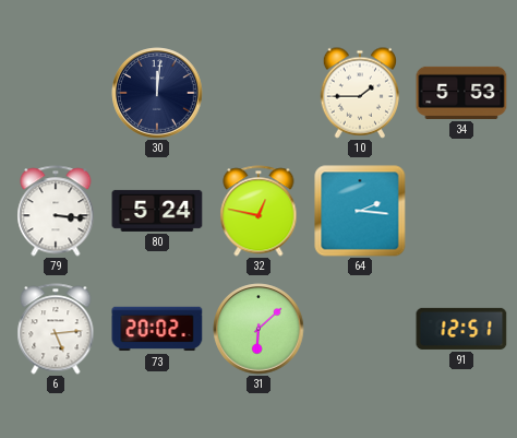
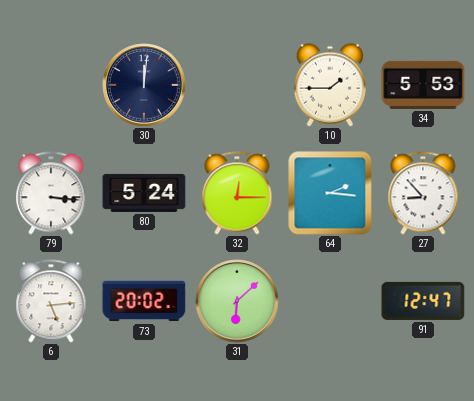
32: 12:47 -> 12:15 (237, 193)
27: none -> 8:53 (423, 193)
91: 12:51 -> 12:47 (423, 301)
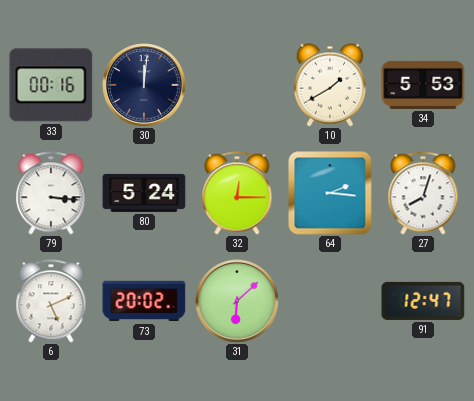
33: none -> 00:16 (51, 85)
10: 1:45 -> 1:40 (329, 85)
27: 8:53 -> 8:03 (423, 193)
6: 5:14 -> 5:11 (51, 301)
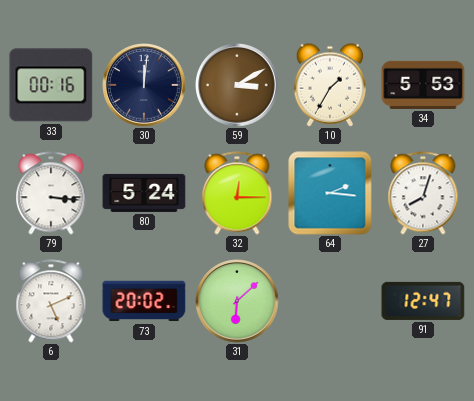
59: none -> 3:10 (237, 85)
10: 1:40 -> 1:35 (329, 85)
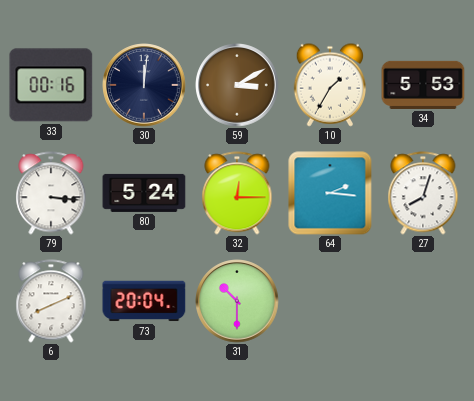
6: 5:11 -> 8:11 (51, 301)
73: 20:02 -> 20:04 (144, 301)
31: 6:08 -> 10:30 (237, 301)
91: 12:47 -> none (423, 301)
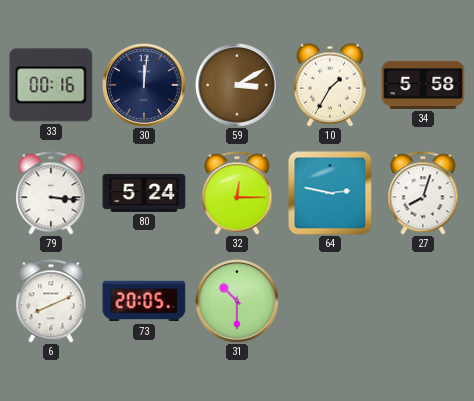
34: 5:53 -> 5:58 (423, 85)
64: 2:16 -> 2:47 (330, 193)
73: 20:04 -> 20:05 (144, 301)
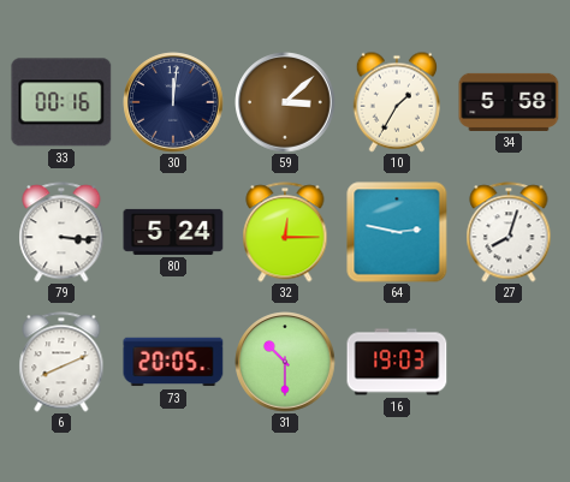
59: 3:10 -> 3:08 (285, 102)
16: none -> 19:03 (397, 362)
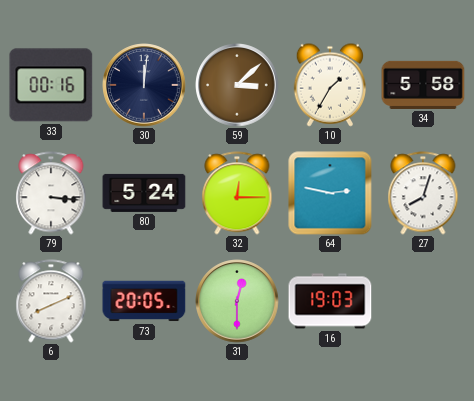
31: 10:30 -> 12:30 (237, 301)
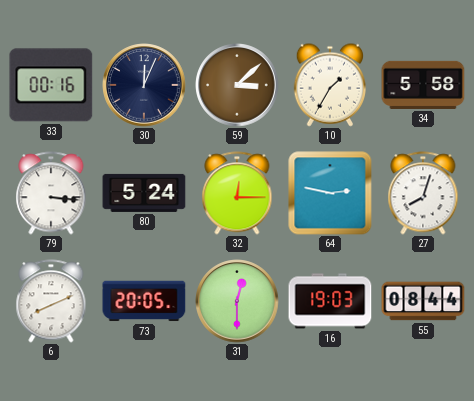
30: 12:01 -> 12:04 (144, 85)
55: none -> 08:44 (423, 301)
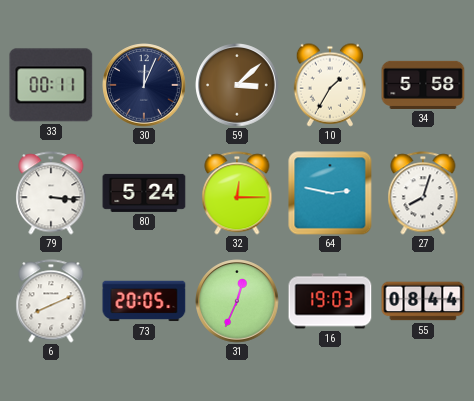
33: 00:16 -> 00:11 (51, 85)
31: 12:30 -> 12:34 (237, 301)
